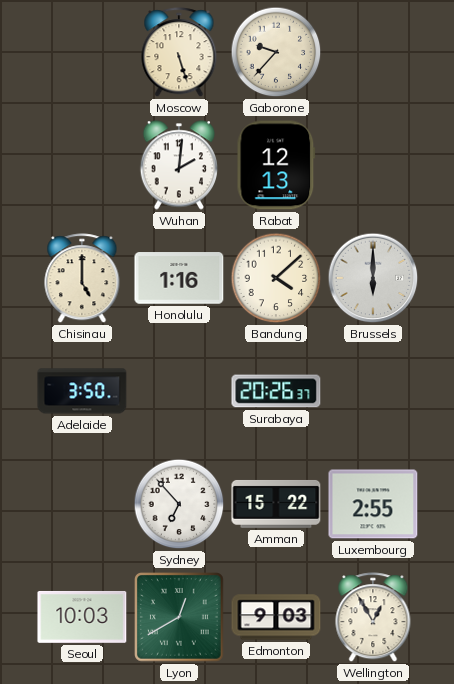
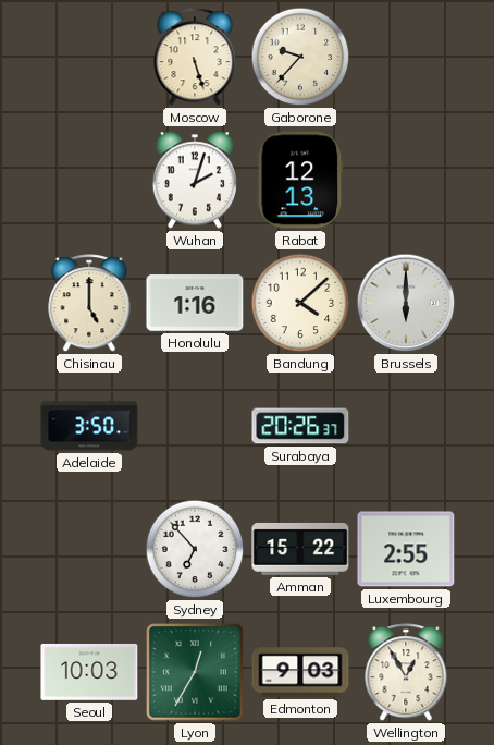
Wuhan: 2:01 -> 2:03 (194, 180)
Lyon: 12:40 -> 12:35 (195, 672)
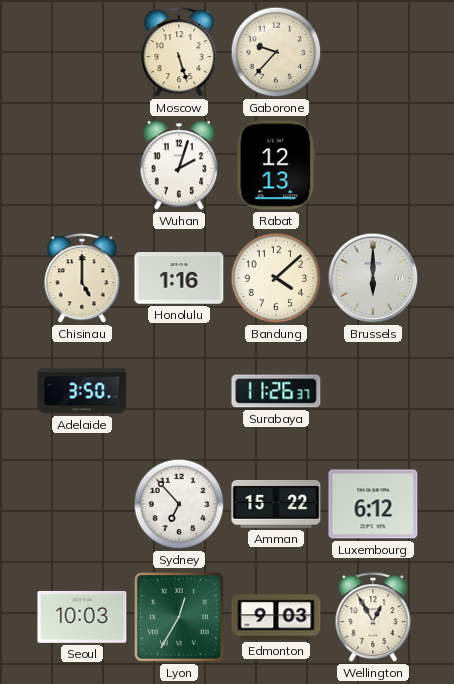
Surabaya: 20:26 -> 11:26 (276, 391)
Luxembourg: 2:55 -> 6:12 (373, 504)
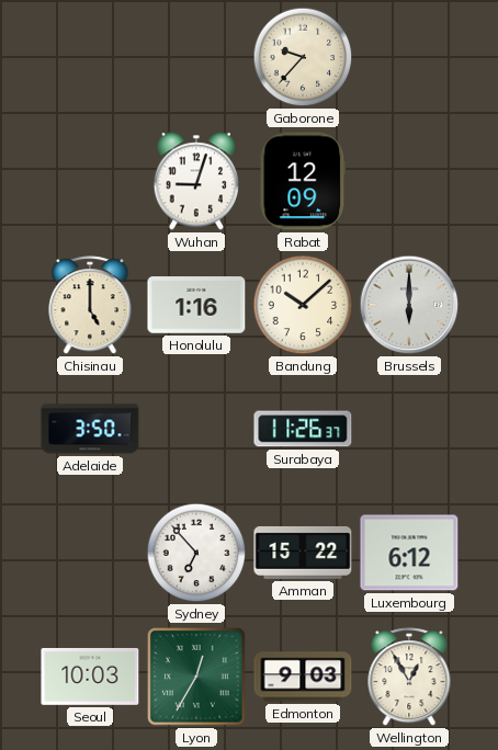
Moscow: 5:27 -> none (179, 53)
Wuhan: 2:03 -> 9:03 (195, 181)
Rabat: 12:13 -> 12:09 (303, 181)
Bandung: 4:08 -> 10:08 (303, 305)
